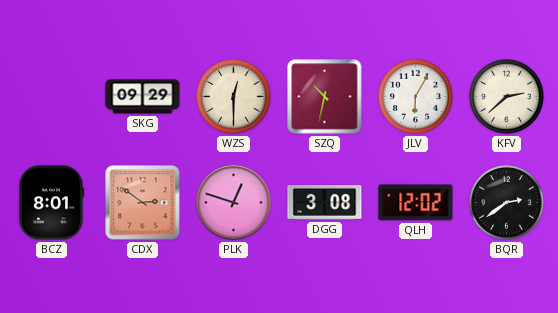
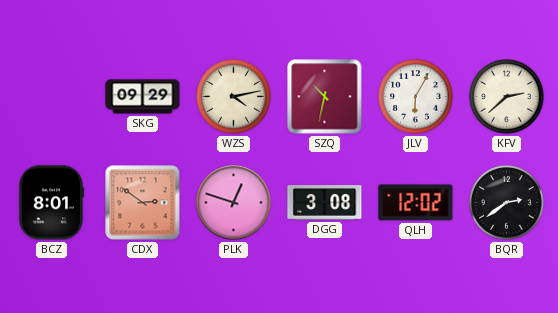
WZS: 12:30 -> 4:13 (234, 97)
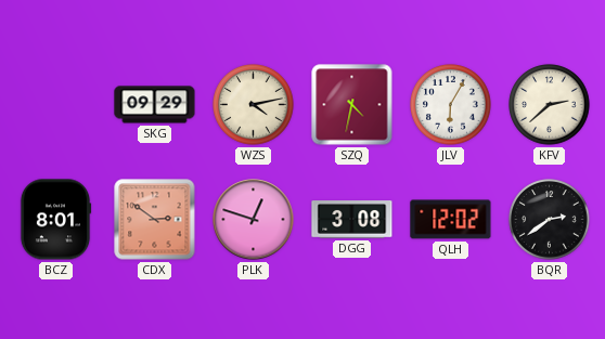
SZQ: 10:32 -> 4:32 (352, 105)
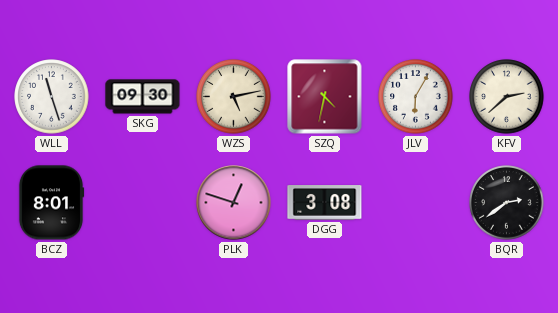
WLL: none -> 11:27 (52, 97)
SKG: 09:29 -> 09:30 (143, 97)
WZS: 4:13 -> 5:13 (234, 97)
CDX: 2:51 -> none (155, 220)
QLH: 12:02 -> none (451, 220)
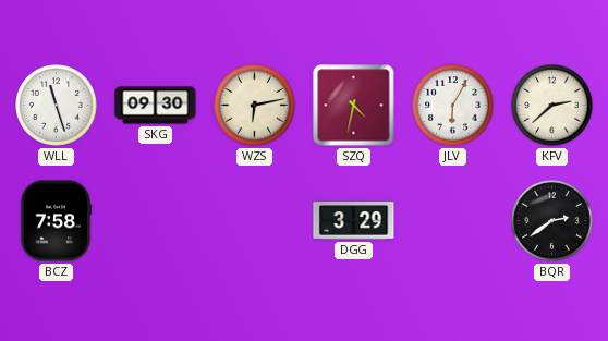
WZS: 5:13 -> 6:13 (255, 106)
BCZ: 8:01 -> 7:58 (56, 221)
PLK: 12:48 -> none (234, 203)
DGG: 3:08 -> 3:29 (354, 221)
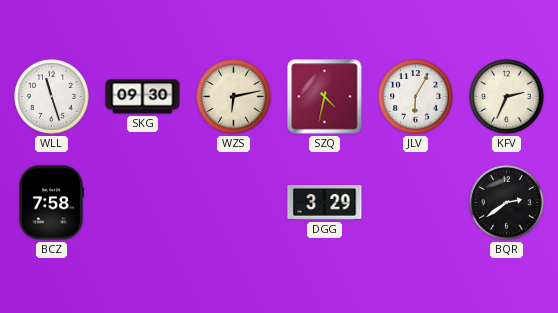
KFV: 2:38 -> 2:34 (507, 97)
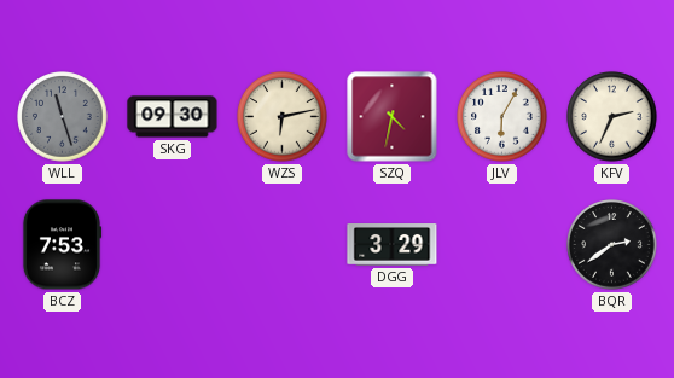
WLL dial: white -> grey (63, 117)
BCZ: 7:58 -> 7:53 (62, 245)
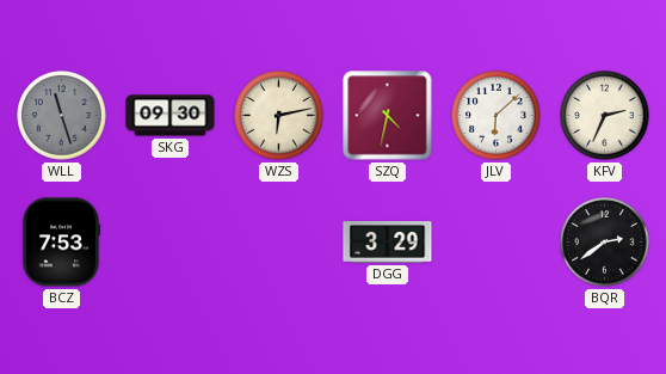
JLV: 6:05 -> 6:08 (497, 116)
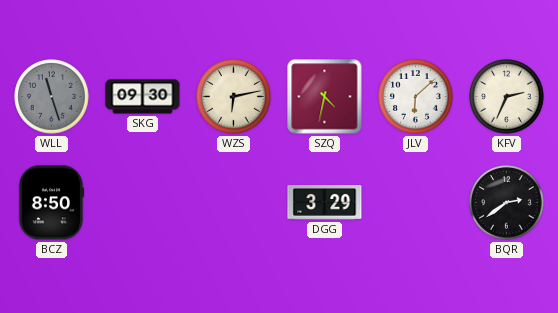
BCZ: 7:53 -> 8:50 (51, 203)
